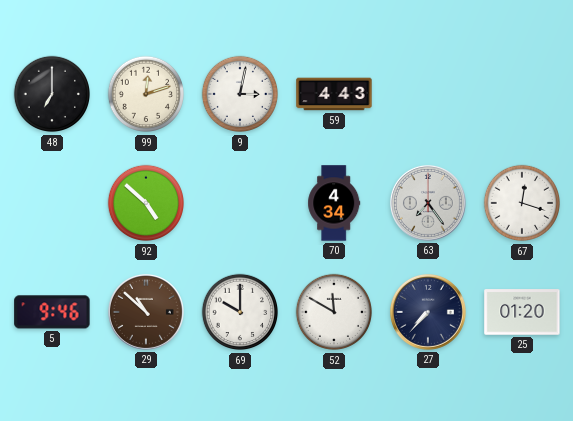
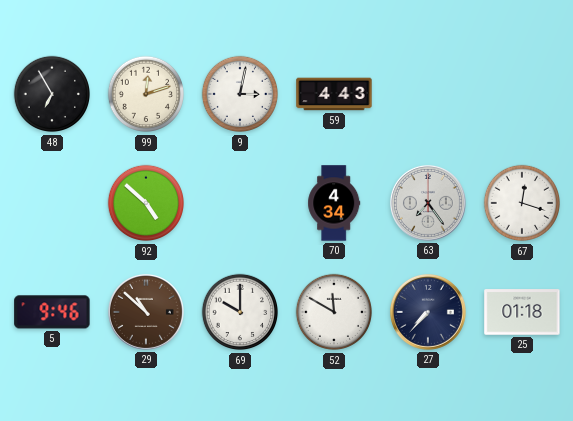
48: 7:00 -> 6:55 (52, 94)
25: 01:20 -> 01:18 (522, 312)
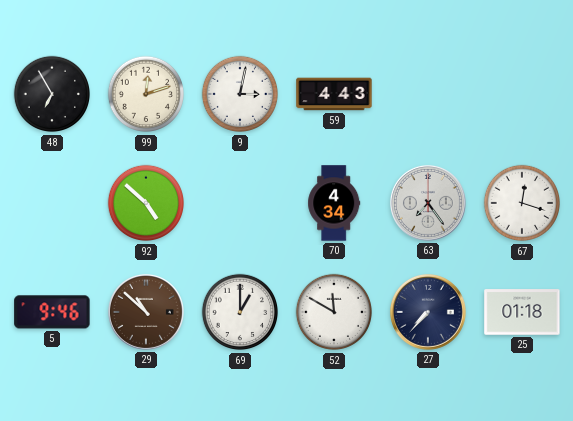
69: 10:00 -> 1:00 (240, 312)
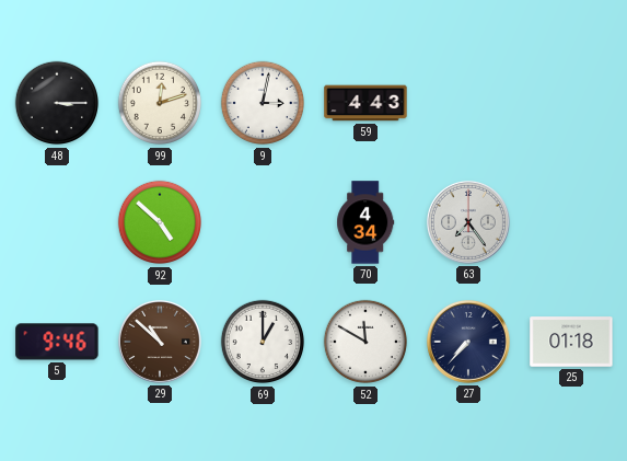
48: 6:55 -> 3:15 (57, 103)
67: 12:18 -> none (522, 203)
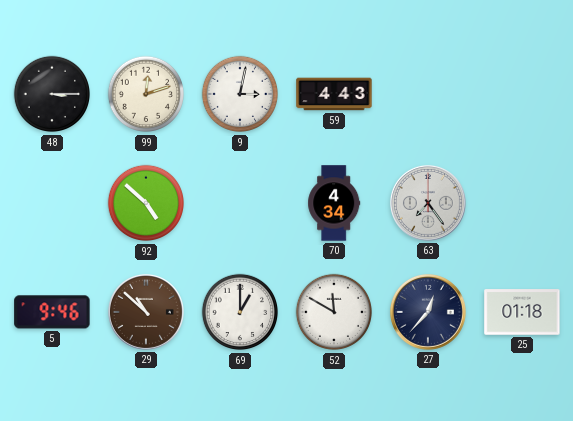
27: 7:37 -> 12:37 (428, 312)
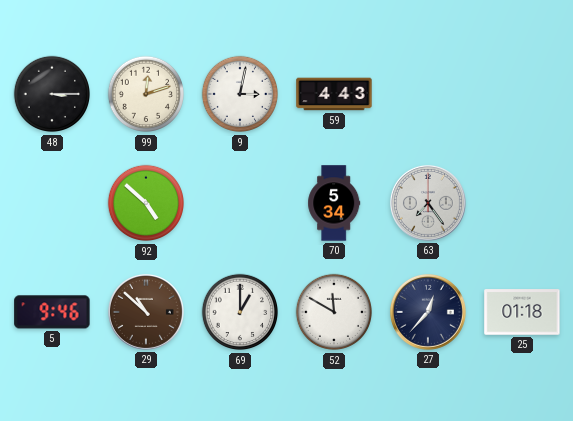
70: 4:34 -> 5:34 (334, 203)
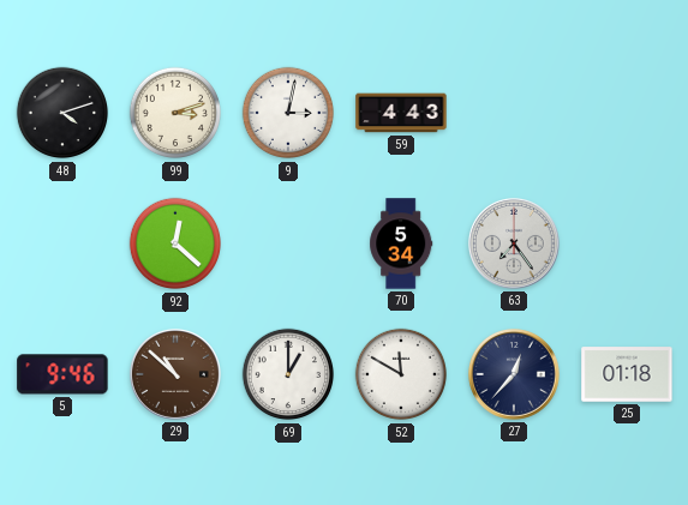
48: 3:15 -> 4:12 (62, 113)
99: 12:12 -> 3:12 (175, 113)
92: 4:52 -> 12:22 (175, 244)
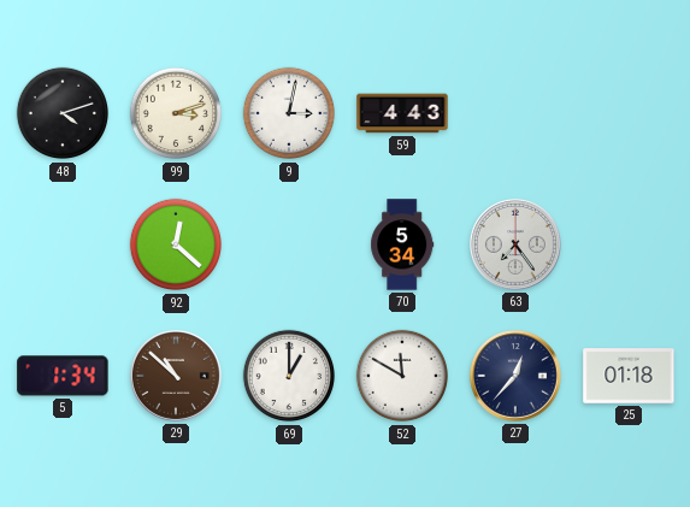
5: 9:46 -> 1:34 (63, 376)
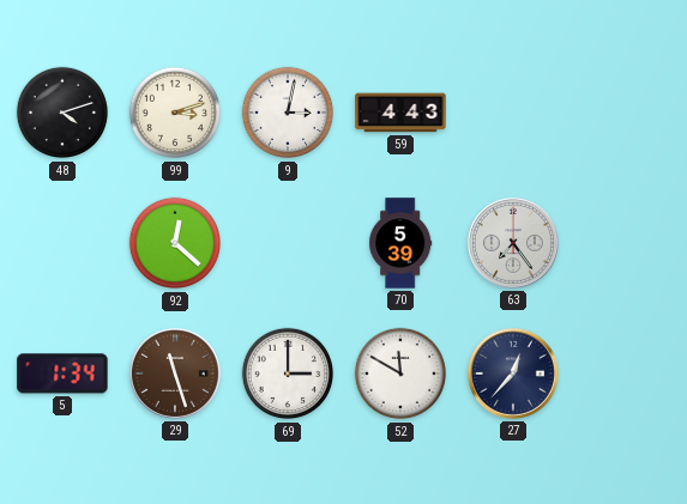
70: 5:34 -> 5:39 (400, 243)
29: 10:52 -> 11:27 (175, 374)
69: 1:00 -> 3:00 (288, 374)
25: 01:18 -> none (629, 376)
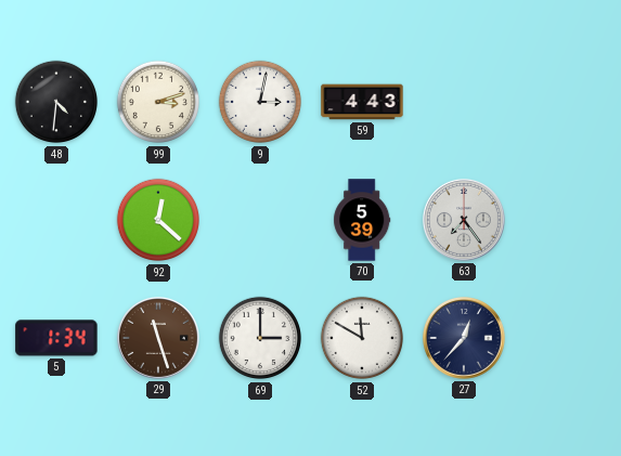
48: 4:12 -> 4:31 (56, 102)
